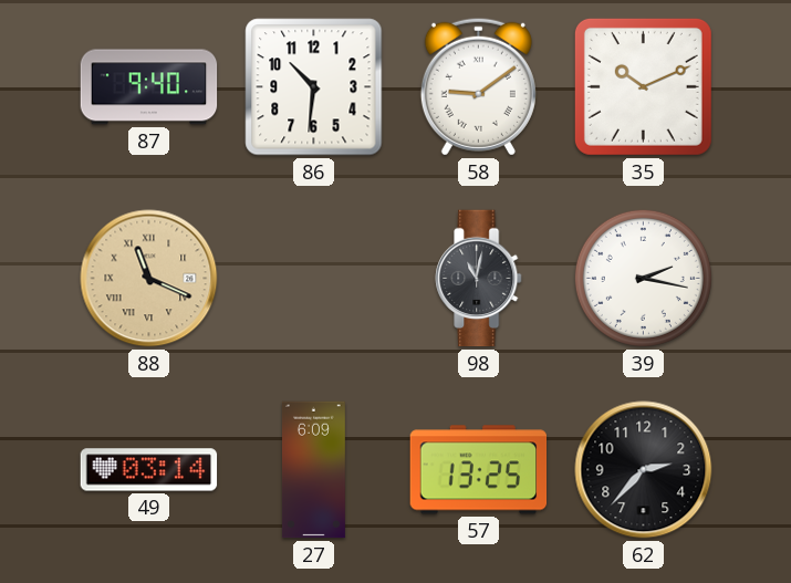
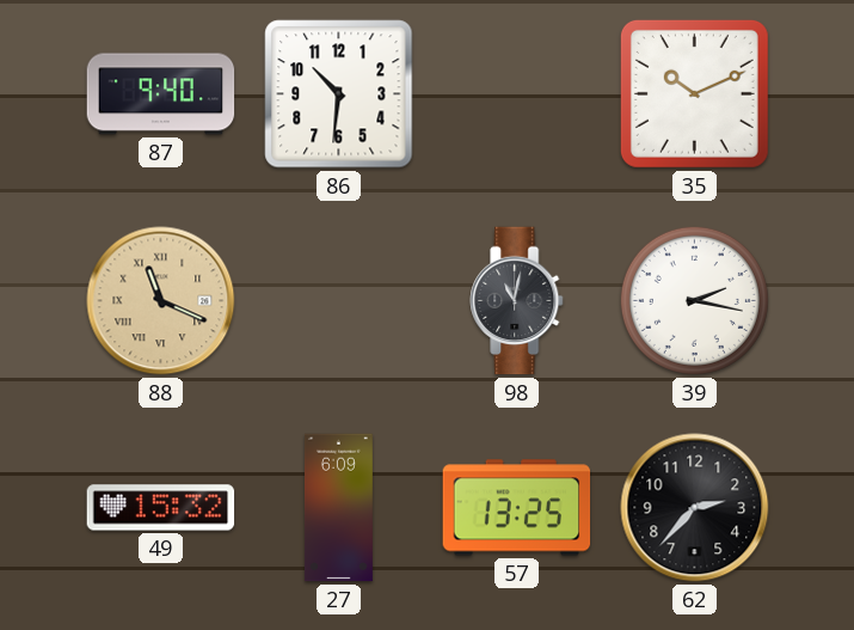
58: 9:09 -> none (478, 86)
49: 03:14 -> 15:32 (161, 508)
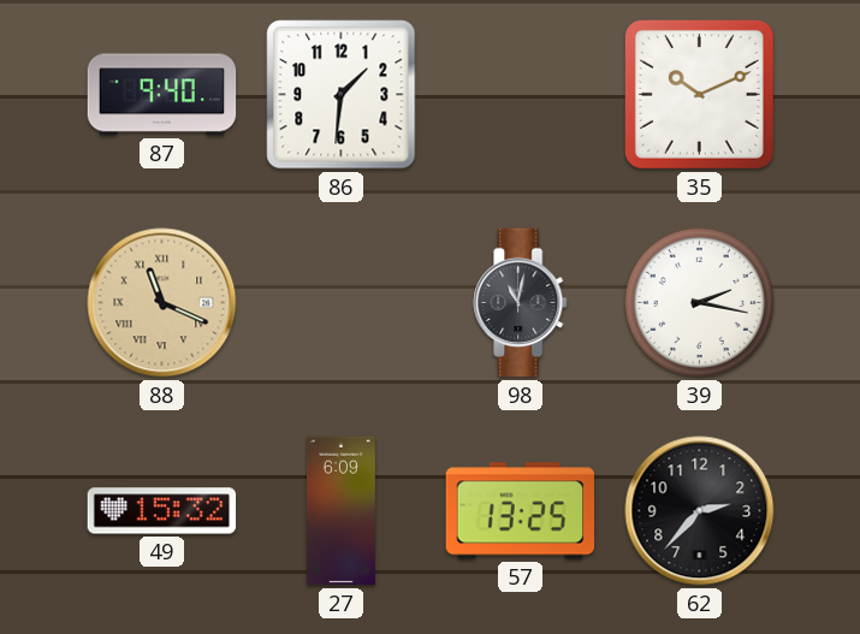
86: 10:31 -> 1:31 (342, 95)
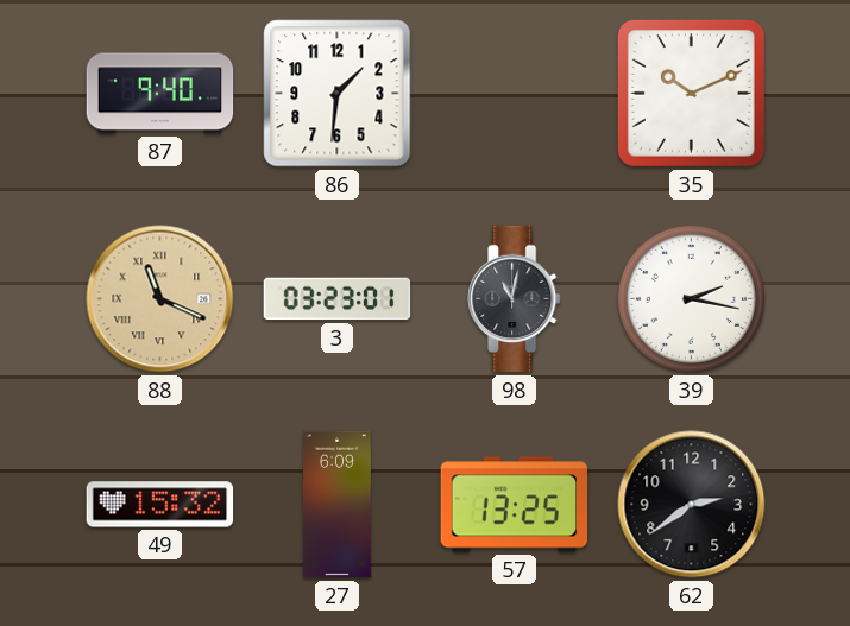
3: none -> 03:23 (338, 299)
62: 2:37 -> 2:39 (692, 505)
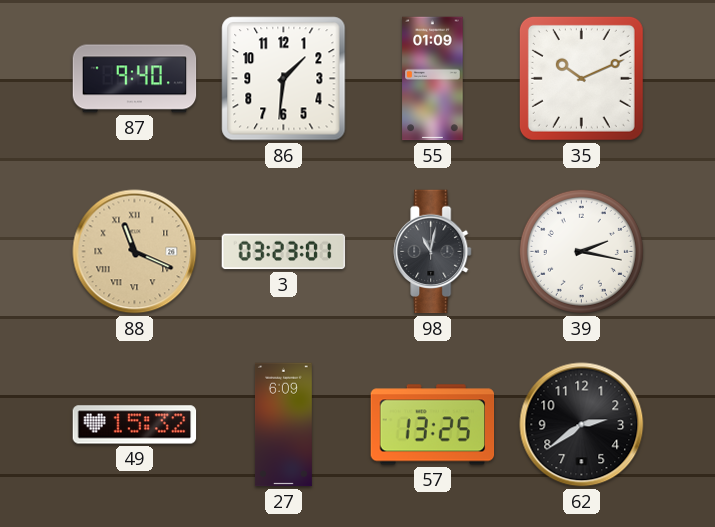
55: none -> 01:09 (433, 79)
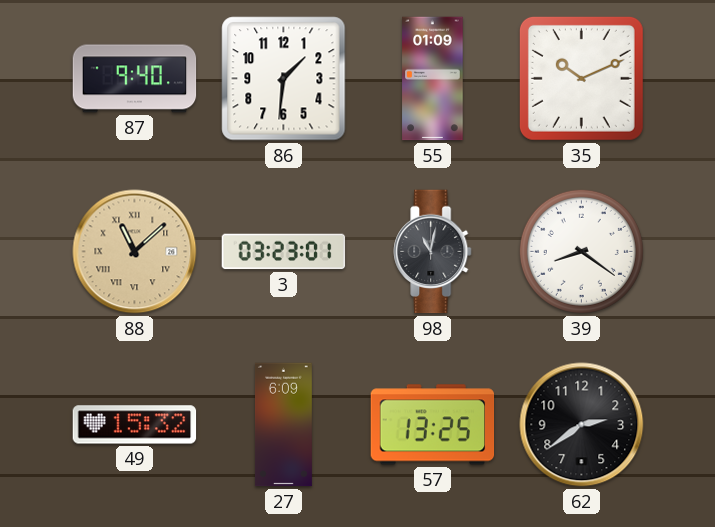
88: 11:19 -> 11:08 (135, 252)
39: 2:17 -> 8:21 (581, 251)
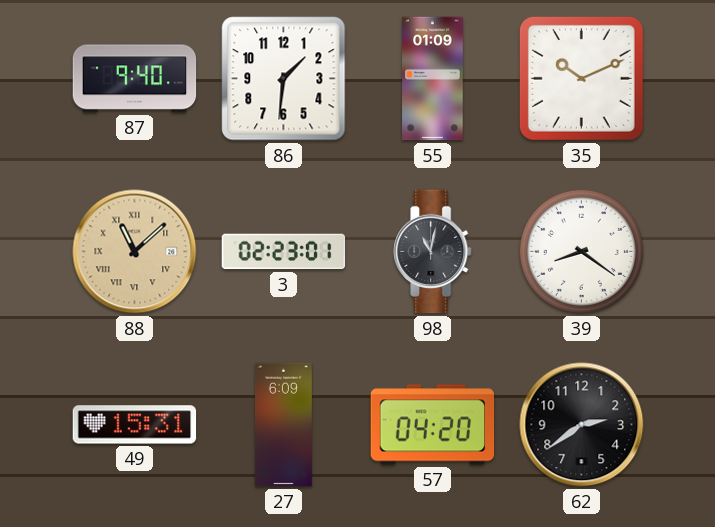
3: 03:23 -> 02:23 (284, 252)
49: 15:32 -> 15:31 (135, 425)
57: 13:25 -> 04:20 (433, 425)
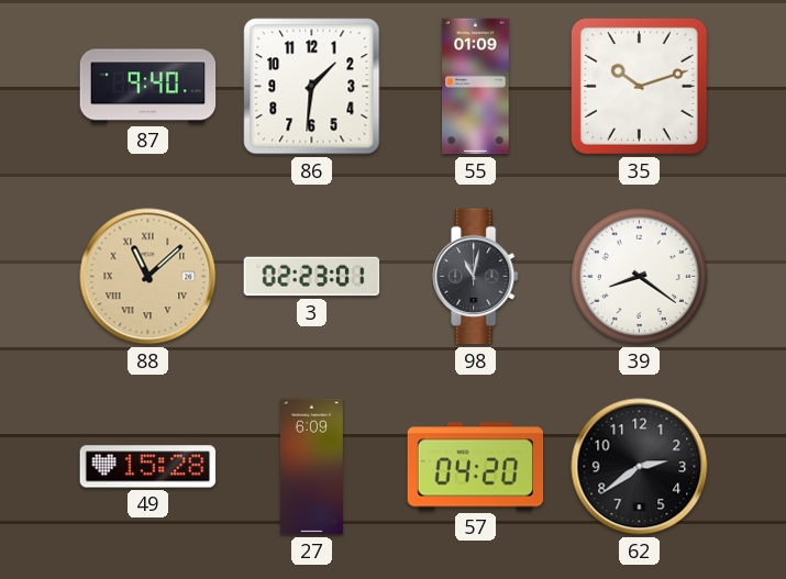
35: 10:11 -> 10:12 (639, 86)
49: 15:31 -> 15:28 (148, 467)
